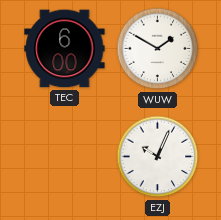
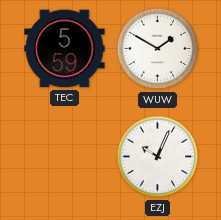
TEC: 6:00 -> 5:59 (65, 49)
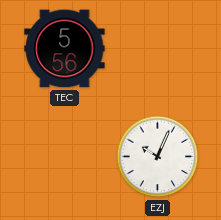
TEC: 5:59 -> 5:56 (65, 49)
WUW: 1:50 -> none (158, 49)
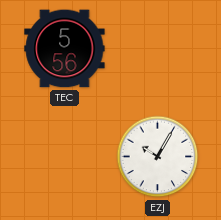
EZJ: 10:04 -> 10:05 (158, 157)
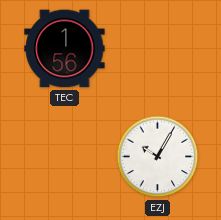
TEC: 5:56 -> 1:56 (65, 49)
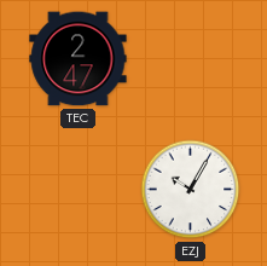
TEC: 1:56 -> 2:47 (79, 59)
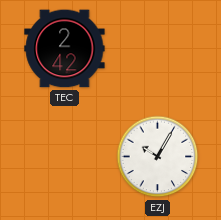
TEC: 2:47 -> 2:42 (65, 49)
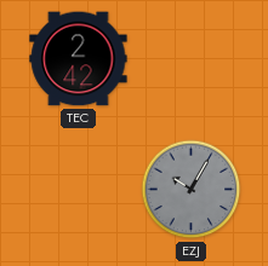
EZJ dial: white -> grey (192, 190)
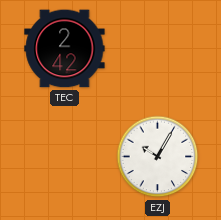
EZJ dial: grey -> white (158, 157)
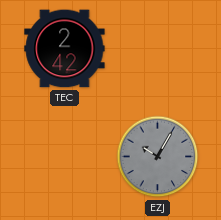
EZJ dial: white -> grey (158, 157)
